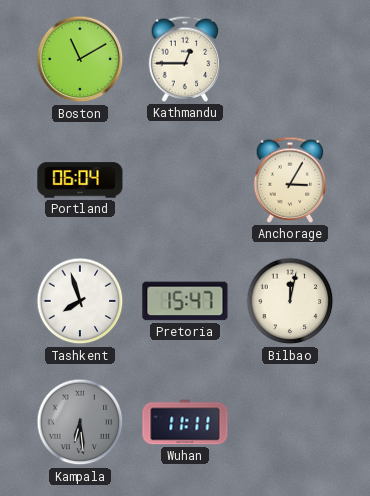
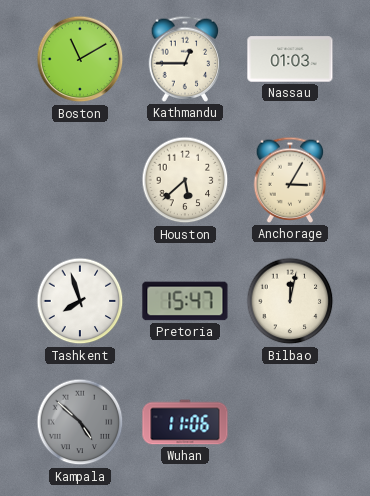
Nassau: none -> 01:03 (290, 59)
Portland: 06:04 -> none (80, 180)
Houston: none -> 5:38 (185, 180)
Kampala: 6:29 -> 4:52 (80, 422)
Wuhan: 11:11 -> 11:06 (185, 422)
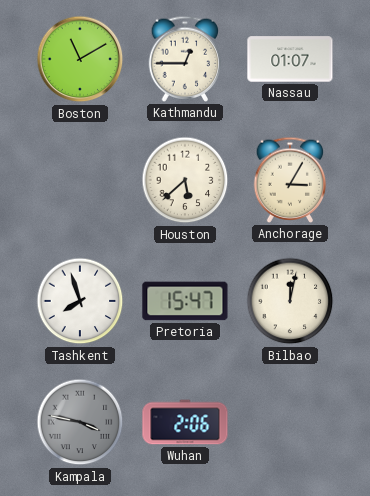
Nassau: 01:03 -> 01:07 (290, 59)
Kampala: 4:52 -> 3:47 (80, 422)
Wuhan: 11:06 -> 2:06 (185, 422)
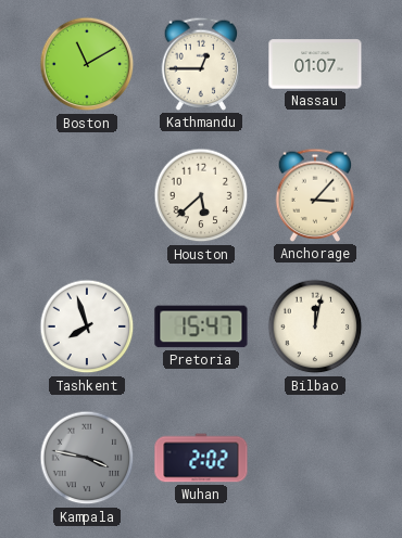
Anchorage: 3:05 -> 3:07 (315, 195)
Wuhan: 2:06 -> 2:02 (201, 458)
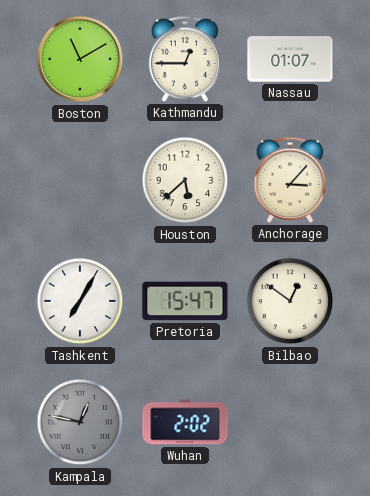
Tashkent: 7:57 -> 7:05 (80, 301)
Bilbao: 12:02 -> 12:51 (290, 301)
Kampala: 3:47 -> 12:47 (80, 422)
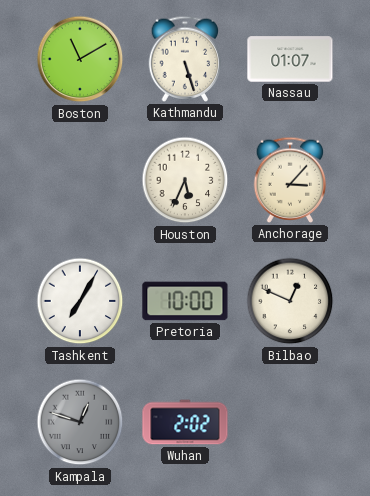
Kathmandu: 12:45 -> 5:27 (185, 59)
Houston: 5:38 -> 5:34 (185, 180)
Pretoria: 15:47 -> 10:00 (185, 301)
Bilbao: 12:51 -> 12:49 (290, 301)
Kampala: 12:47 -> 12:48 (80, 422)
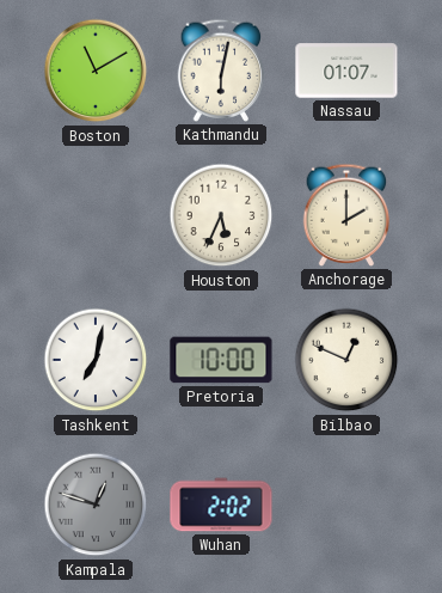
Kathmandu: 5:27 -> 6:02 (221, 71)
Anchorage: 3:07 -> 2:00 (346, 215)
Tashkent: 7:05 -> 7:02 (96, 360)
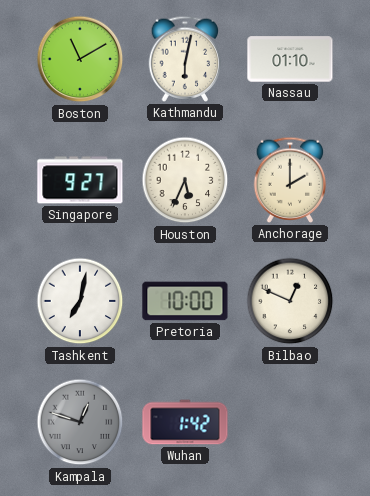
Nassau: 01:07 -> 01:10 (290, 59)
Singapore: none -> 9:27 (80, 180)
Wuhan: 2:02 -> 1:42 (185, 422)
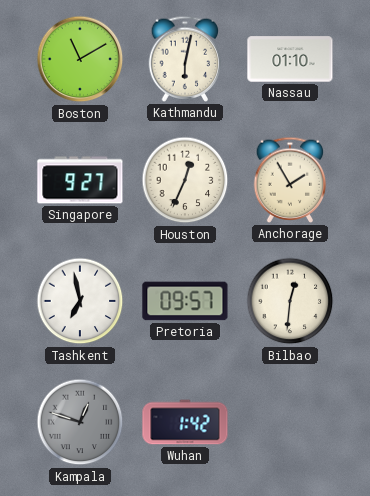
Houston: 5:34 -> 12:34 (185, 180)
Anchorage: 2:00 -> 1:55 (290, 180)
Tashkent: 7:02 -> 6:58 (80, 301)
Pretoria: 10:00 -> 09:57 (185, 301)
Bilbao: 12:49 -> 12:31 (290, 301)
